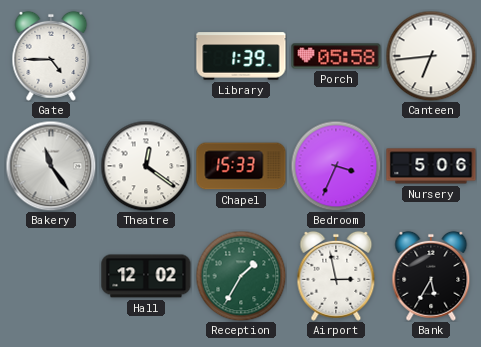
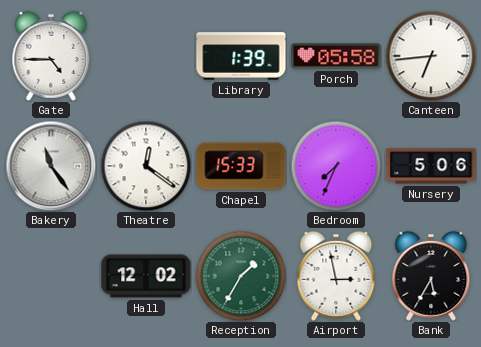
Bedroom: 3:34 -> 7:34 (336, 166)
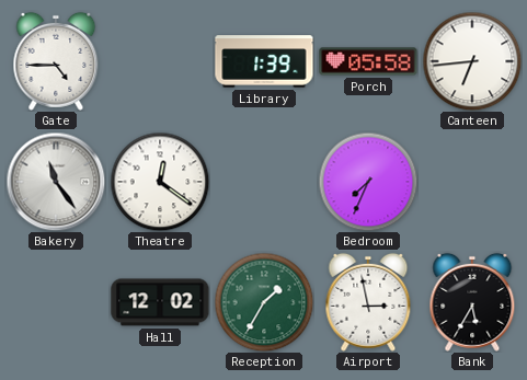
Chapel: 15:33 -> none (241, 166)
Nursery: 5:06 -> none (431, 166)
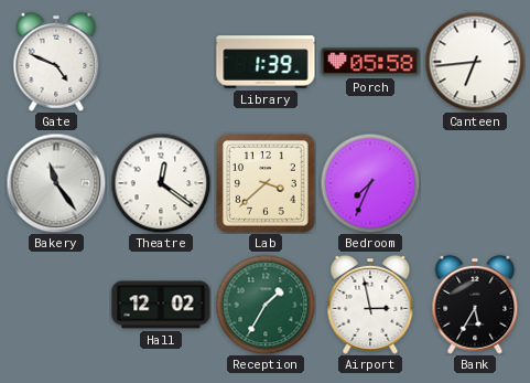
Gate: 4:45 -> 4:49 (56, 62)
Lab: none -> 3:38 (267, 184)
